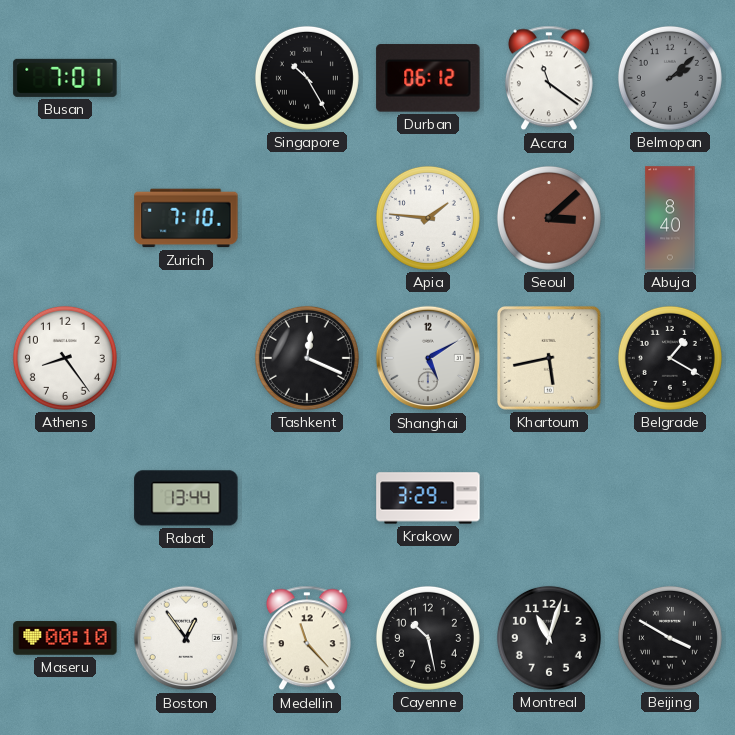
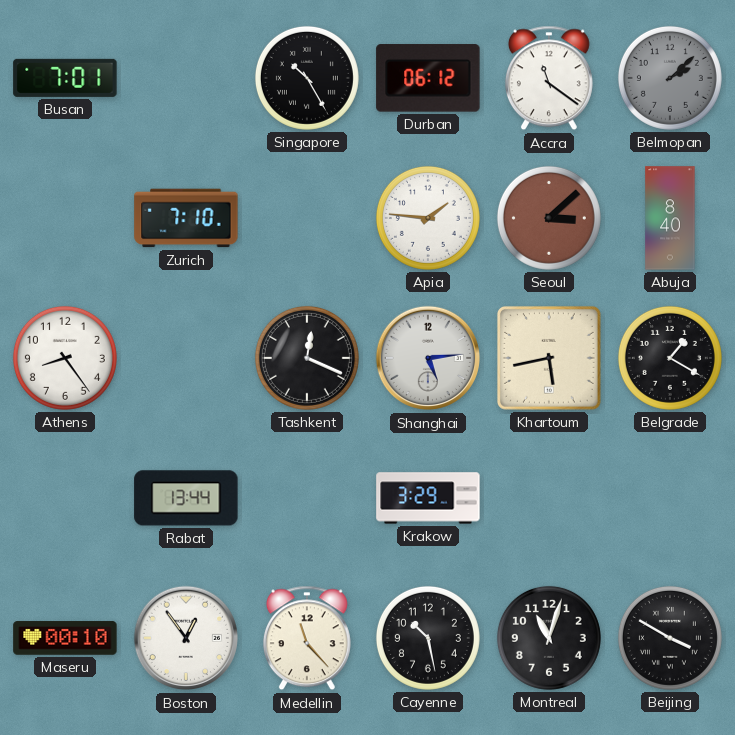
Shanghai: 5:10 -> 5:14 (427, 358)
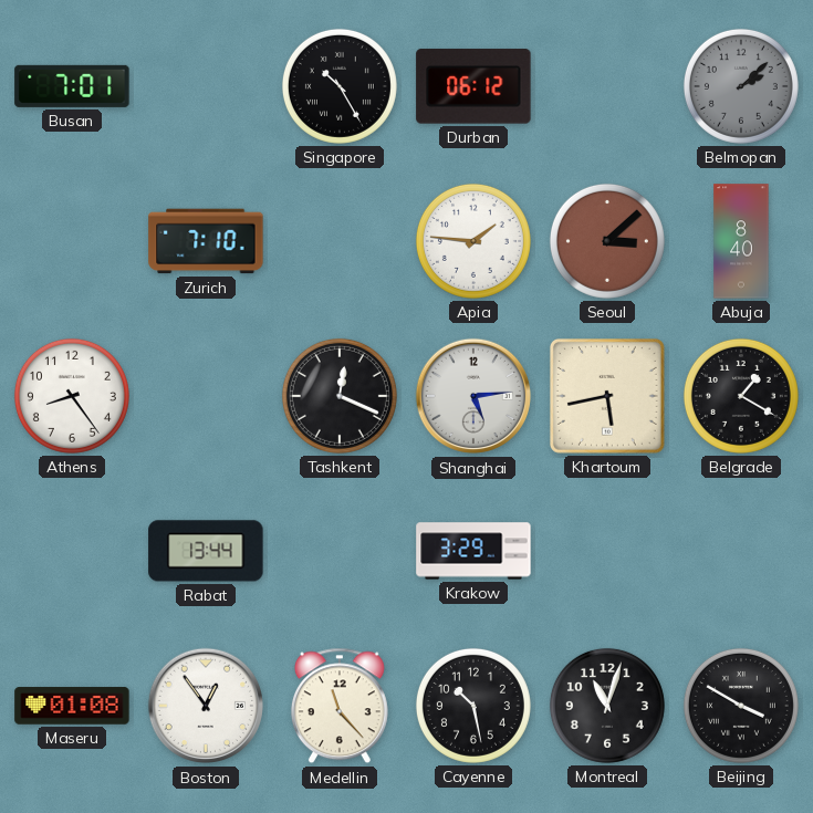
Accra: 11:21 -> none (549, 78)
Maseru: 00:10 -> 01:08 (72, 706)
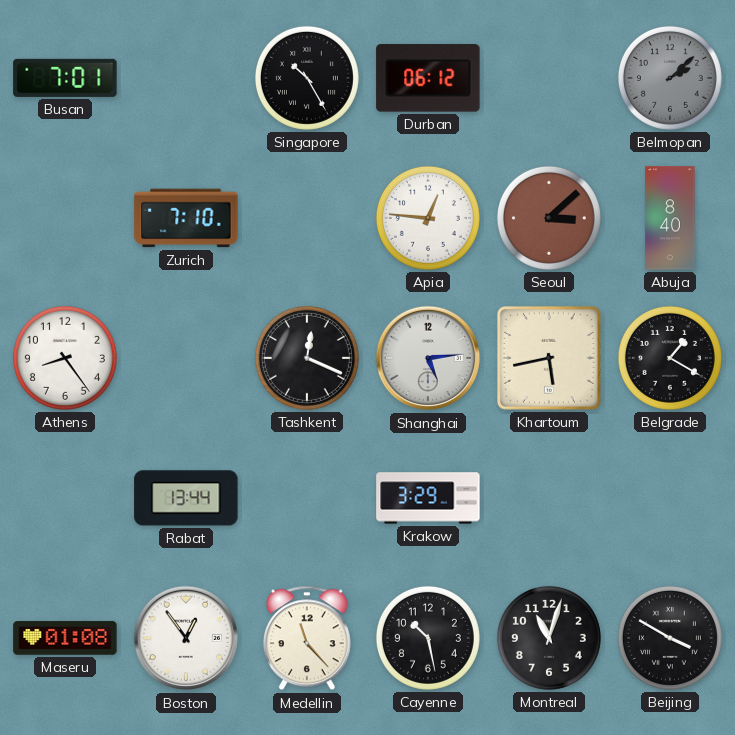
Apia: 1:46 -> 12:46 (428, 218)
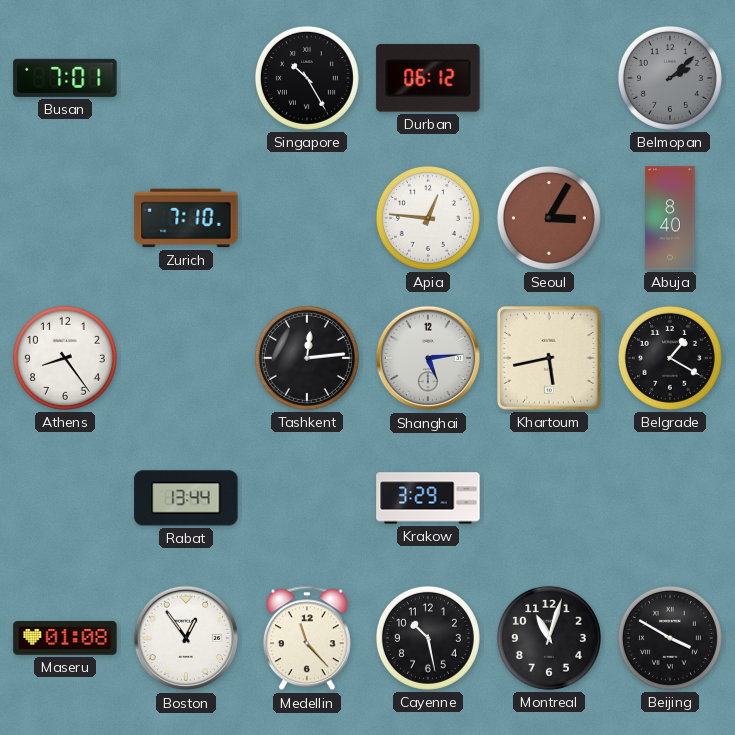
Seoul: 3:08 -> 3:05 (549, 218)
Tashkent: 12:19 -> 12:14 (307, 358)
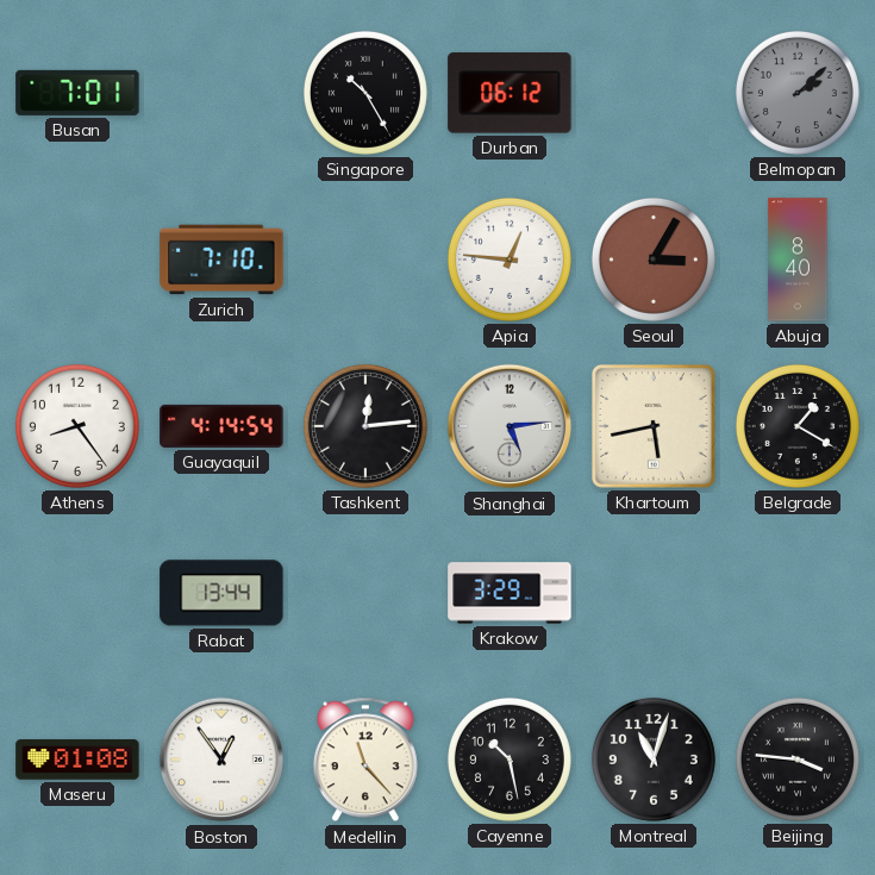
Guayaquil: none -> 4:14 (221, 426)
Beijing: 3:50 -> 3:46 (798, 760)
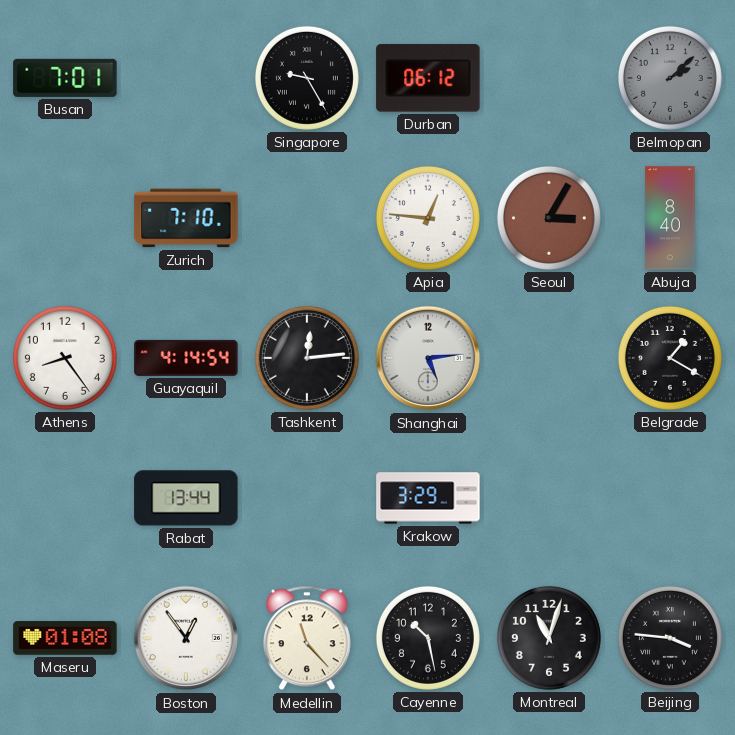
Singapore: 10:25 -> 9:25 (307, 78)
Khartoum: 5:43 -> none (654, 426)
